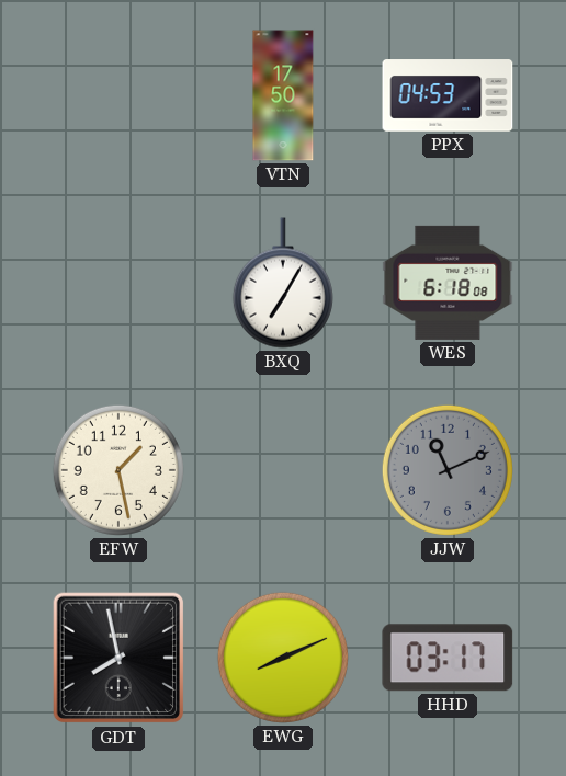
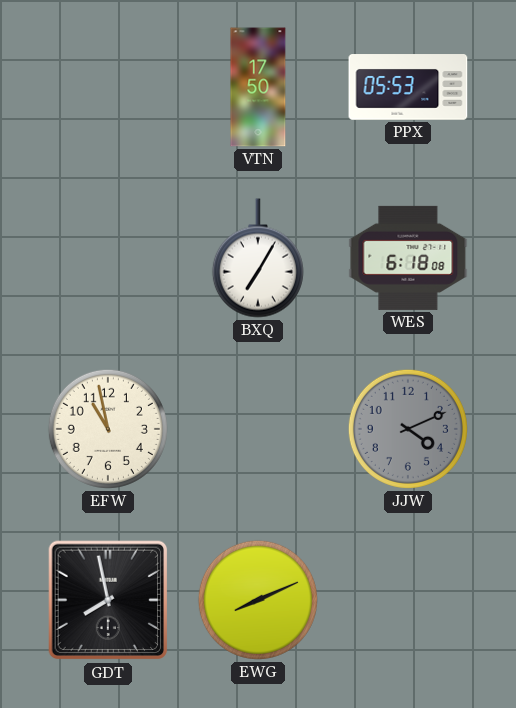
PPX: 04:53 -> 05:53 (408, 87)
EFW: 1:28 -> 10:58 (108, 429)
JJW: 11:11 -> 4:11 (408, 429)
HHD: 03:17 -> none (448, 658)
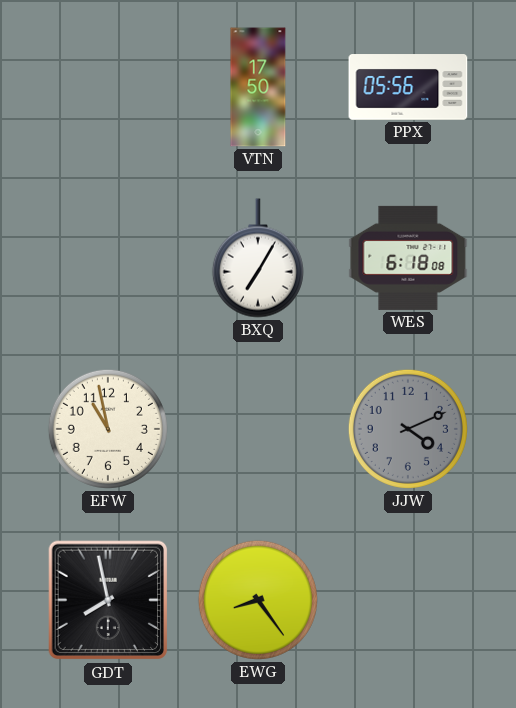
PPX: 05:53 -> 05:56 (408, 87)
EWG: 8:11 -> 8:24 (258, 600)
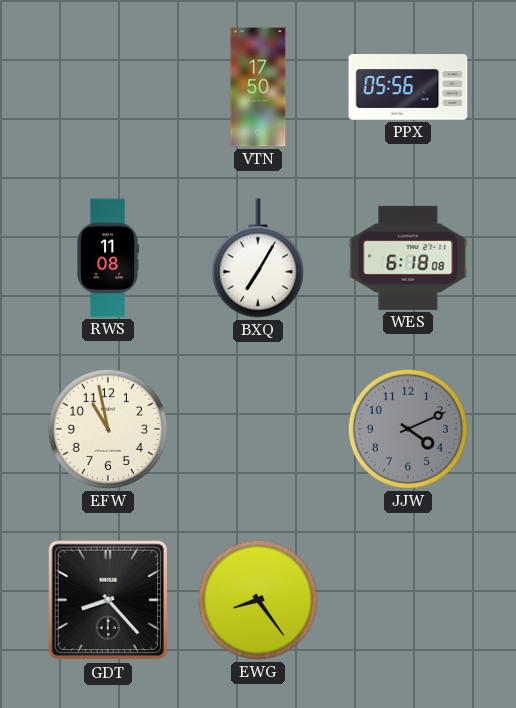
RWS: none -> 11:08 (108, 258)
GDT: 7:58 -> 8:23 (108, 600)
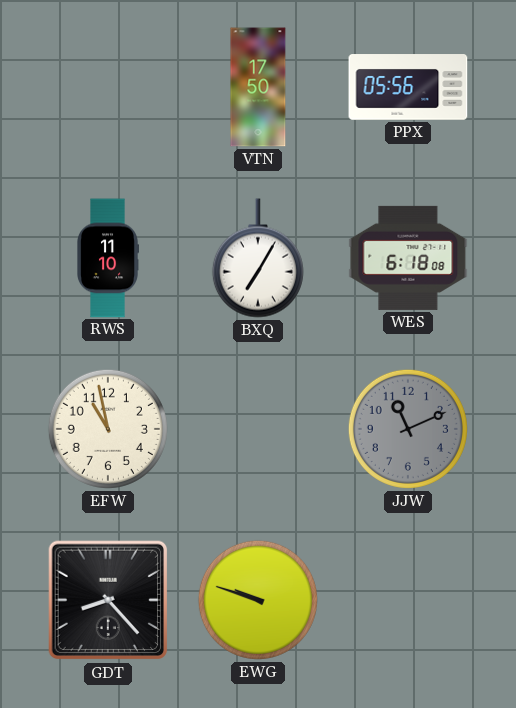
RWS: 11:08 -> 11:10 (108, 258)
JJW: 4:11 -> 11:11 (408, 429)
EWG: 8:24 -> 9:48 (258, 600)
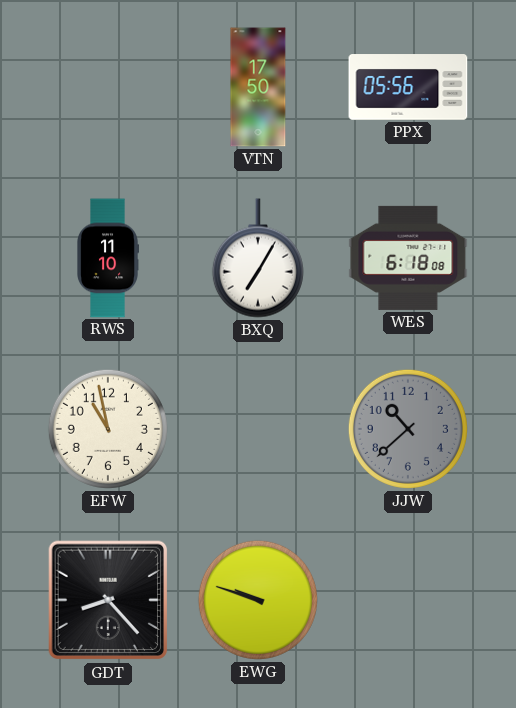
JJW: 11:11 -> 10:38 (408, 429)
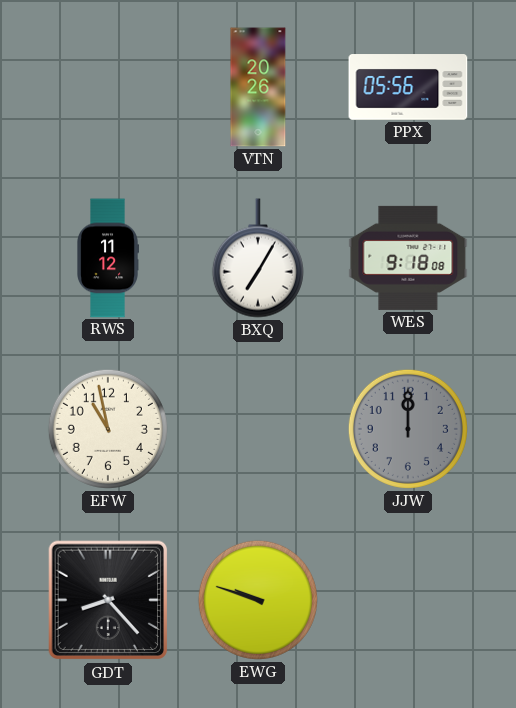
VTN: 17:50 -> 20:26 (258, 87)
RWS: 11:10 -> 11:12 (108, 258)
WES: 6:18 -> 9:18 (408, 258)
JJW: 10:38 -> 12:00 (408, 429)
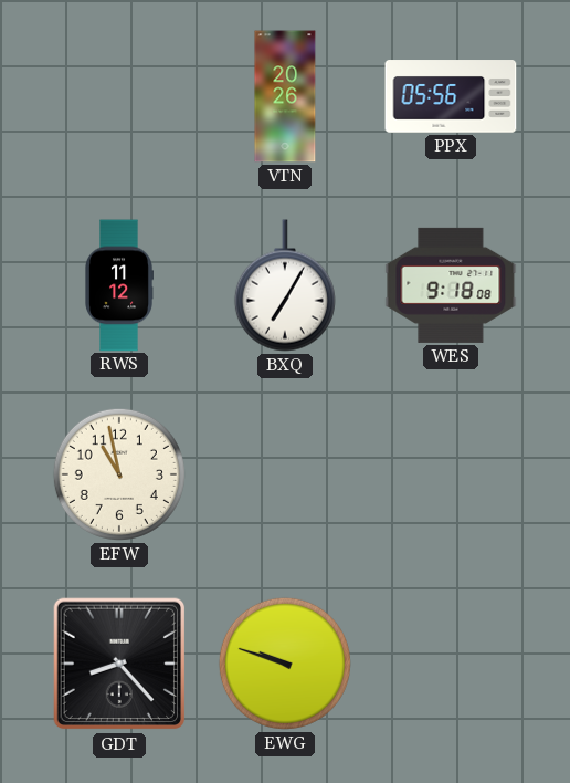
JJW: 12:00 -> none (408, 429)
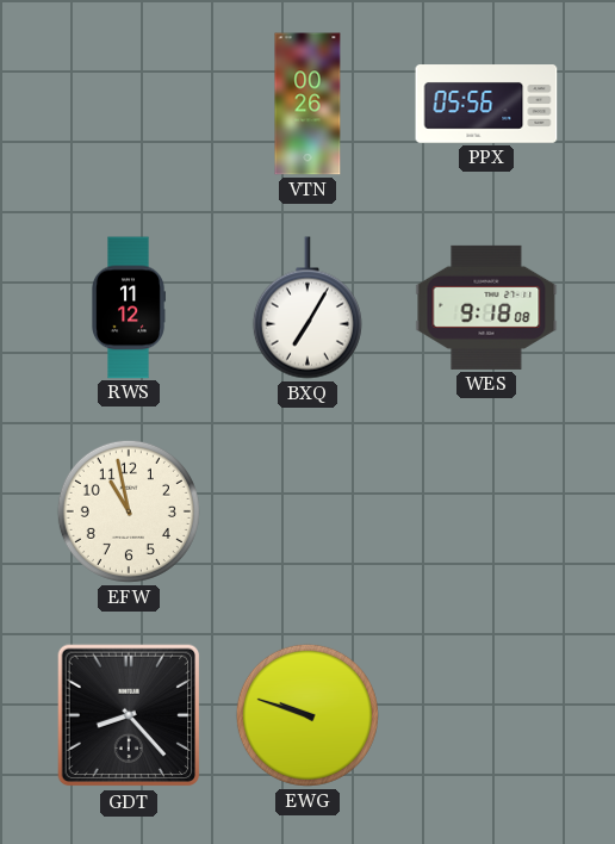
VTN: 20:26 -> 00:26 (307, 104)
